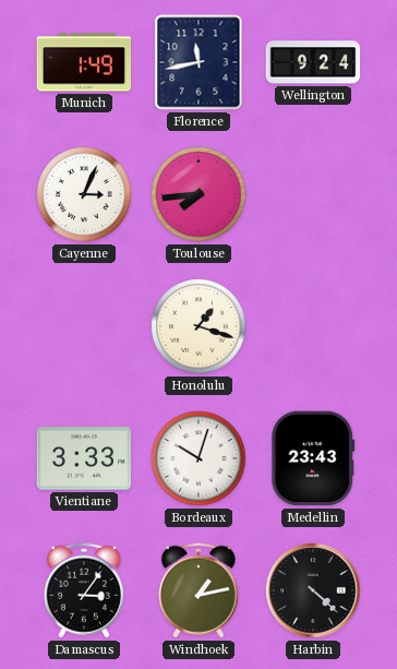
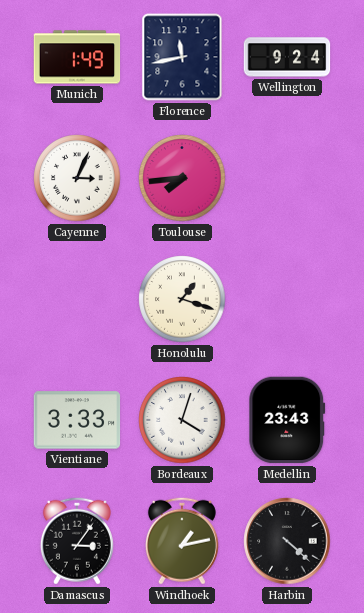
Bordeaux: 10:03 -> 4:03 (182, 420)
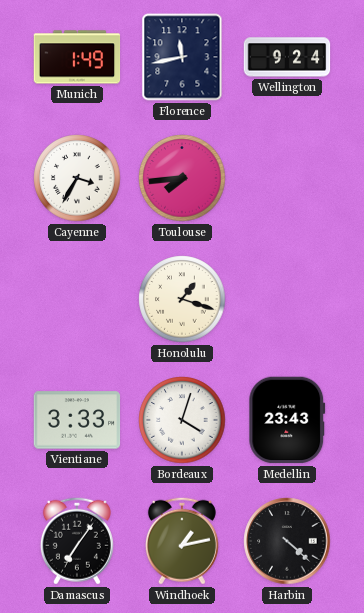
Cayenne: 3:04 -> 3:35 (77, 178)
Damascus: 3:06 -> 7:06 (77, 541)
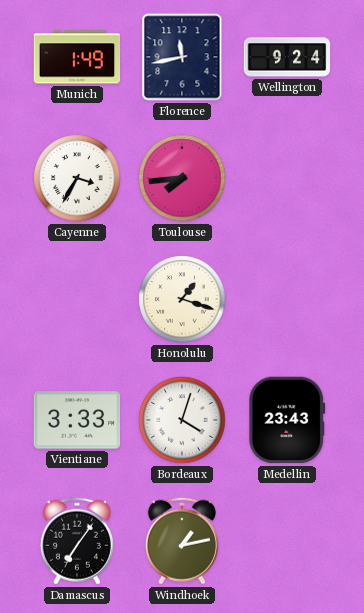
Harbin: 4:22 -> none (287, 541)
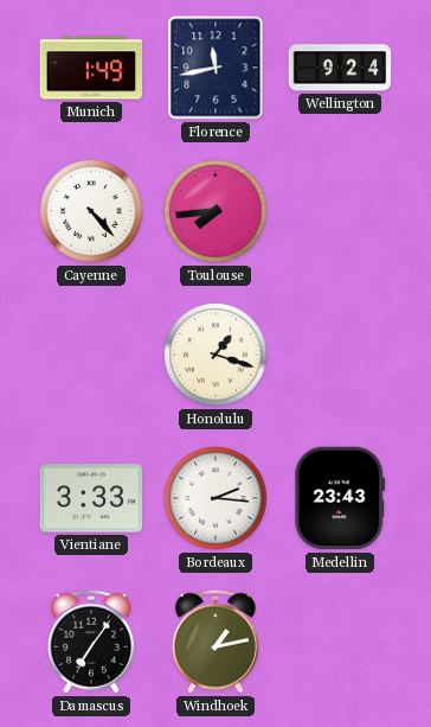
Cayenne: 3:35 -> 4:23 (91, 211)
Bordeaux: 4:03 -> 2:16 (215, 498)
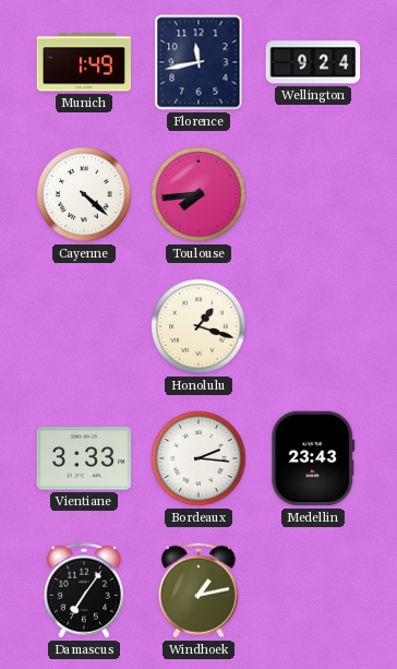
Cayenne: 4:23 -> 4:22 (84, 194)
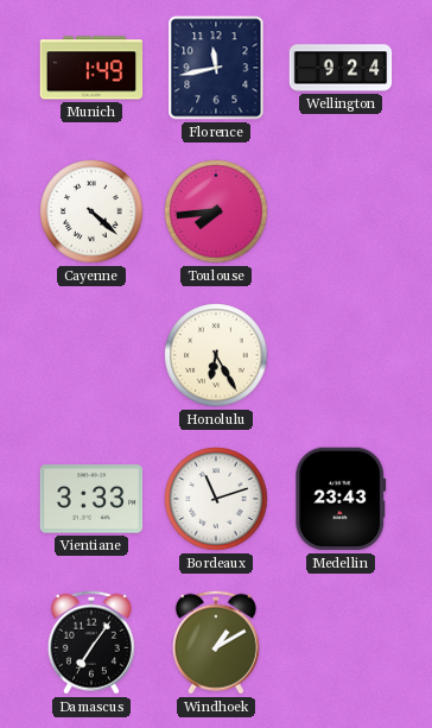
Honolulu: 1:18 -> 6:25 (216, 355)
Bordeaux: 2:16 -> 11:12 (216, 499)
Windhoek: 1:13 -> 1:10 (216, 642)
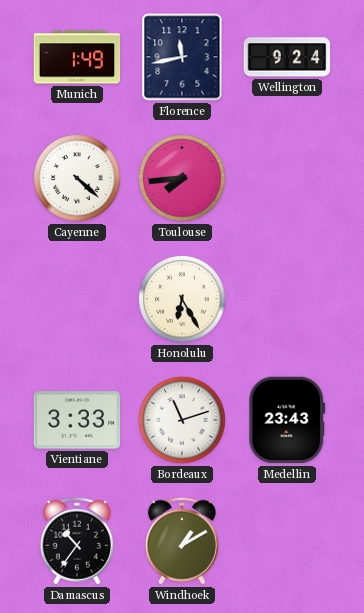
Damascus: 7:06 -> 10:36 (77, 541)
